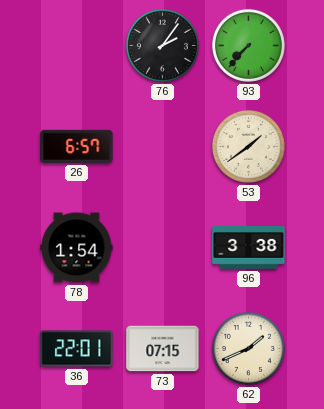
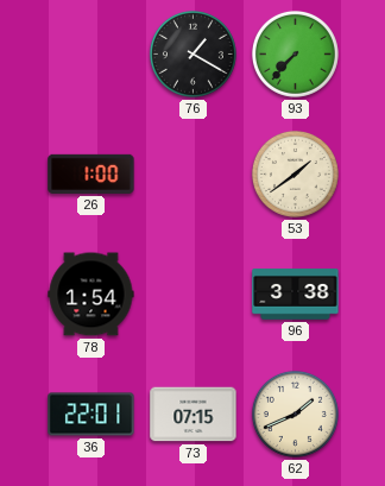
76: 2:06 -> 1:20 (192, 53)
26: 6:57 -> 1:00 (91, 173)
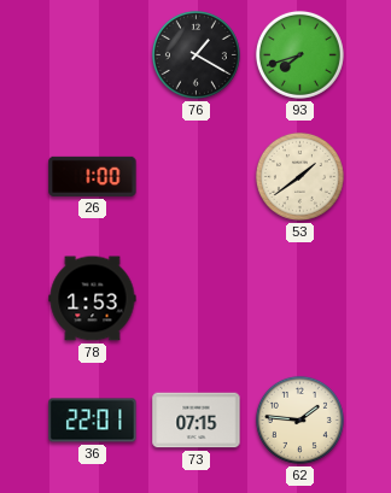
93: 7:37 -> 7:42 (299, 54)
78: 1:54 -> 1:53 (93, 299)
96: 3:38 -> none (296, 295)
62: 1:41 -> 1:46 (299, 419)
